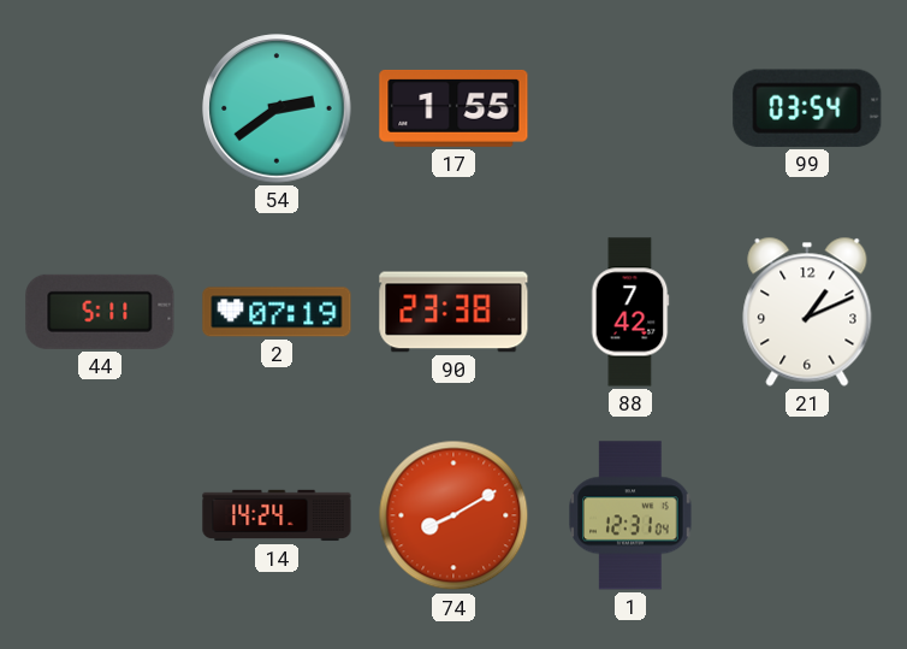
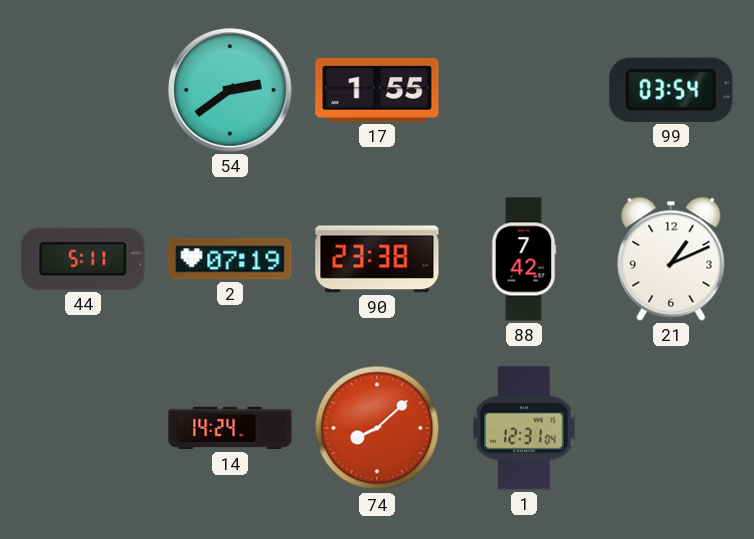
74: 8:10 -> 8:08 (377, 428)
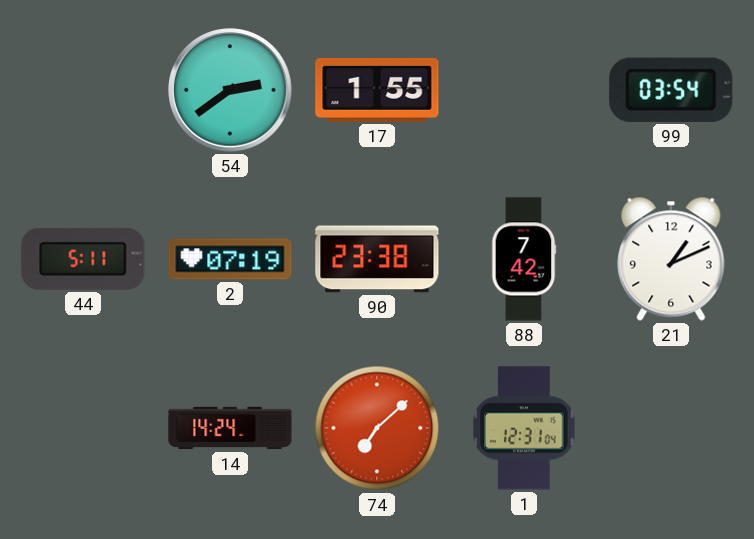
74: 8:08 -> 7:08 (377, 428)
